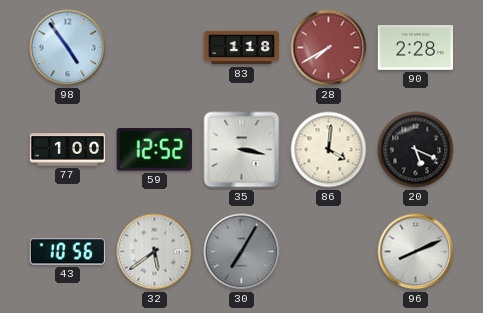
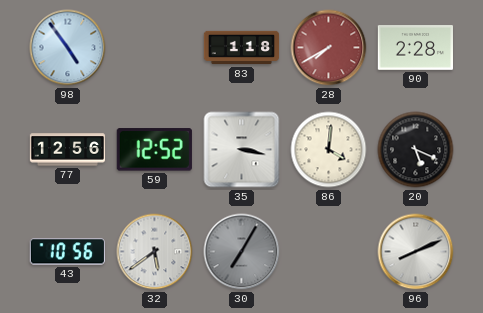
77: 1:00 -> 12:56 (68, 150)
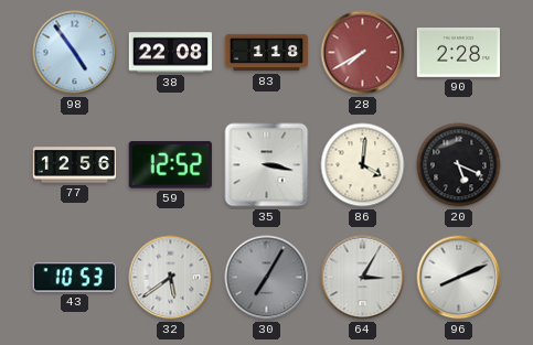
38: none -> 22:08 (170, 53)
43: 10:56 -> 10:53 (74, 278)
64: none -> 3:05 (363, 278)
